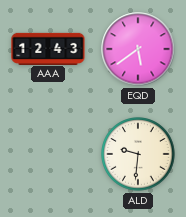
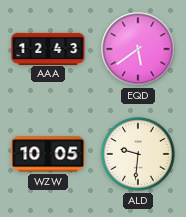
WZW: none -> 10:05 (48, 154)
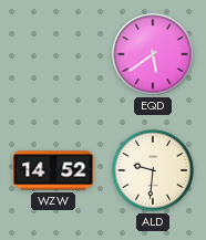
AAA: 12:43 -> none (48, 48)
WZW: 10:05 -> 14:52 (53, 170)
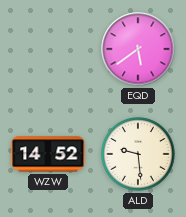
ALD: 9:31 -> 9:29 (138, 154)
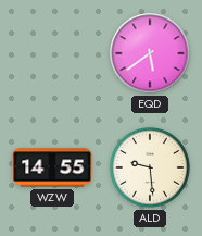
WZW: 14:52 -> 14:55 (52, 167)
